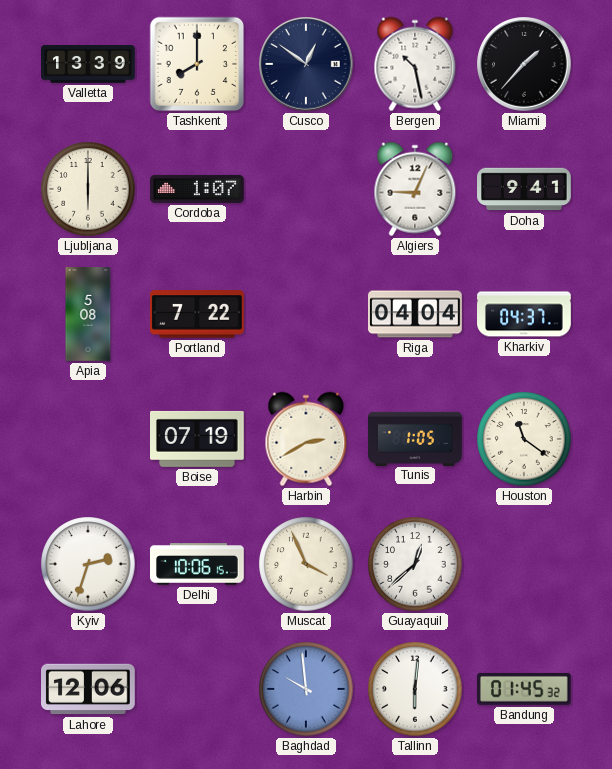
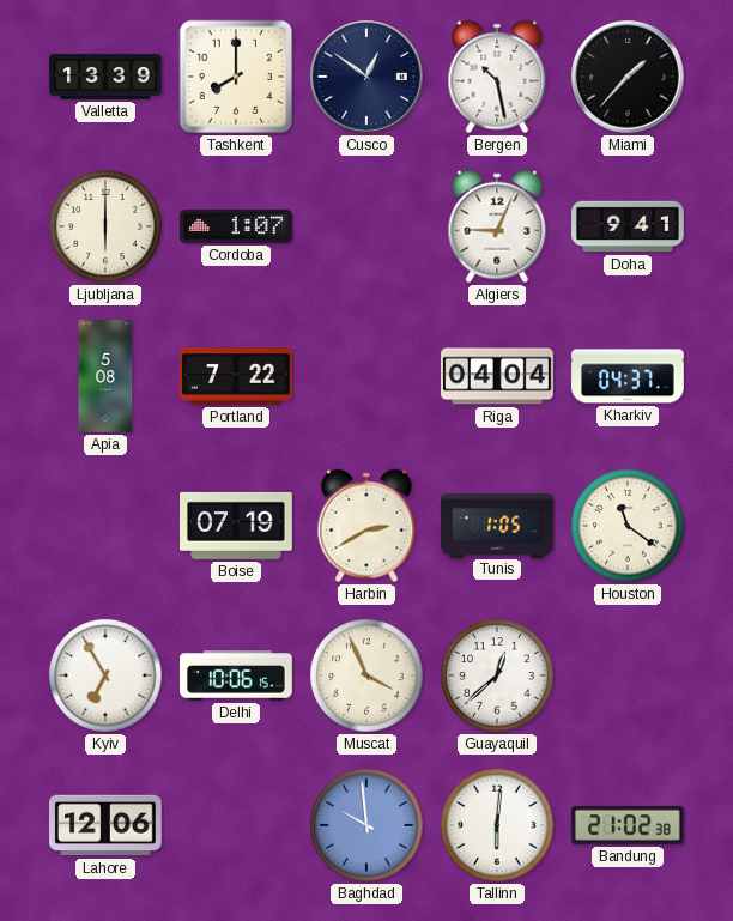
Kyiv: 2:33 -> 6:55 (105, 675)
Bandung: 01:45 -> 21:02 (628, 825)
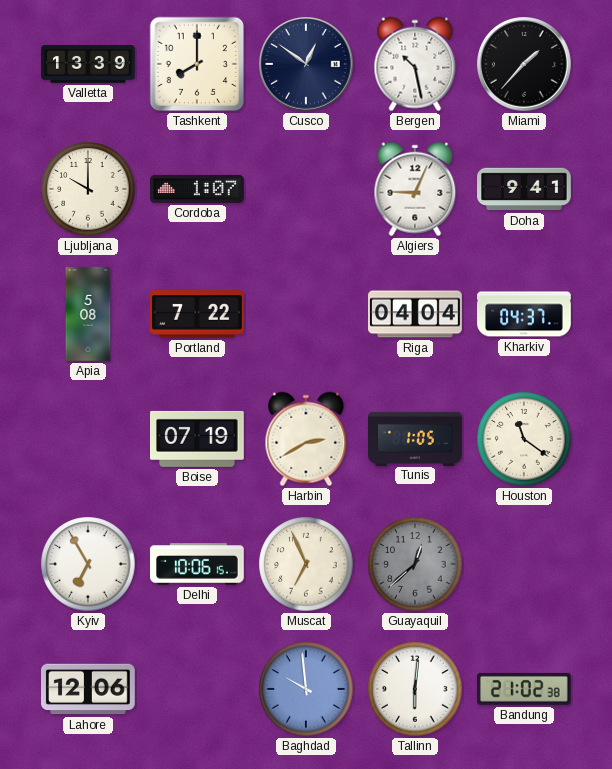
Ljubljana: 6:00 -> 10:00 (88, 189)
Muscat: 3:56 -> 6:56 (306, 564)
Guayaquil dial: white -> grey (415, 564)
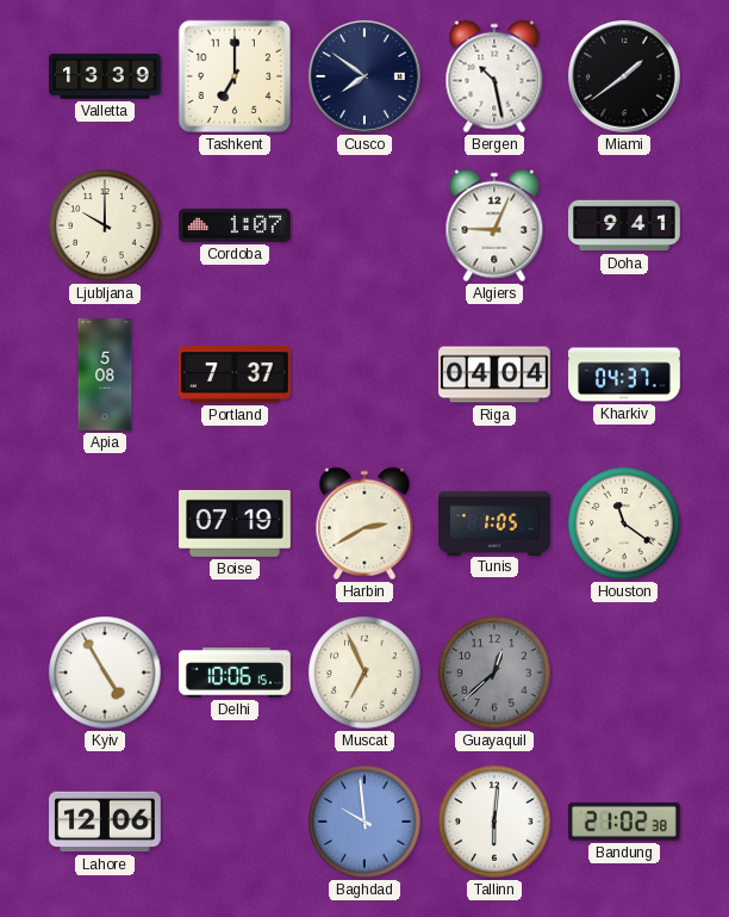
Tashkent: 8:00 -> 7:00 (235, 76)
Cusco: 12:51 -> 7:51 (364, 76)
Miami: 1:37 -> 1:39 (624, 76)
Portland: 7:22 -> 7:37 (236, 374)
Kyiv: 6:55 -> 4:55 (105, 673)
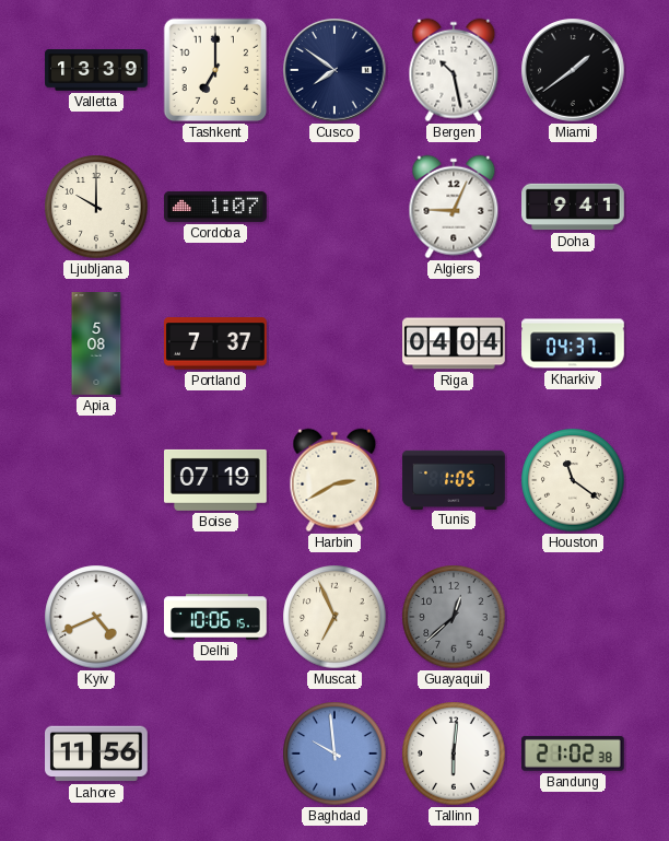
Kyiv: 4:55 -> 4:41 (96, 617)
Lahore: 12:06 -> 11:56 (97, 754)
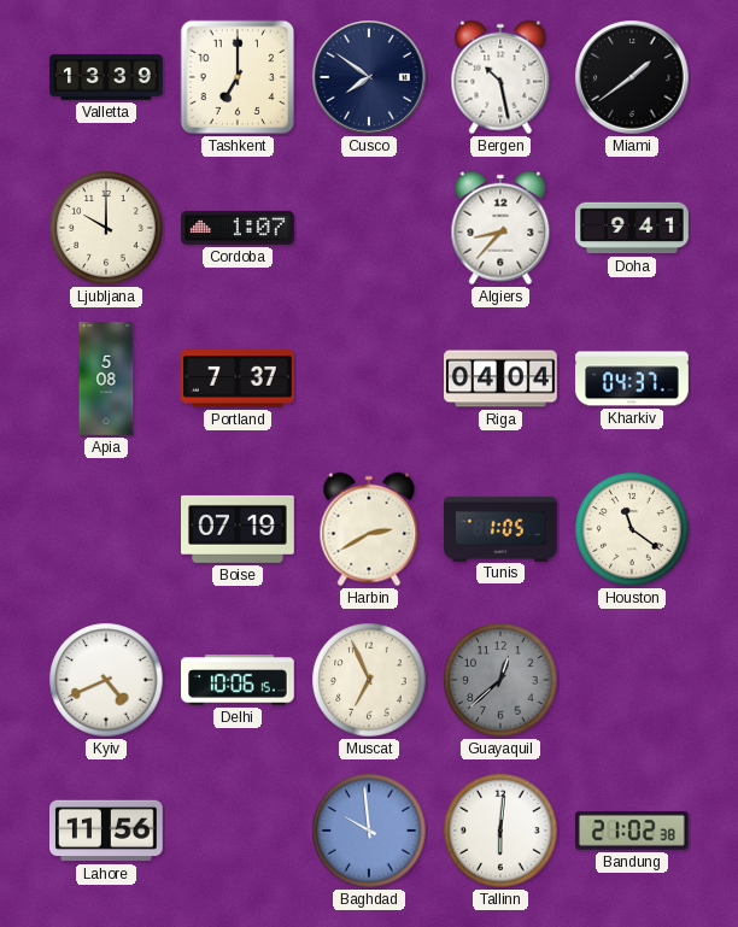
Algiers: 9:04 -> 8:37 (500, 228)
